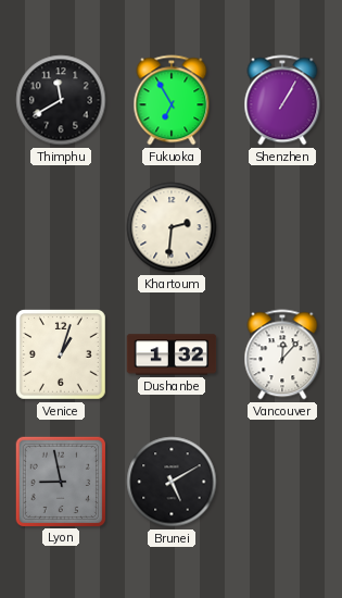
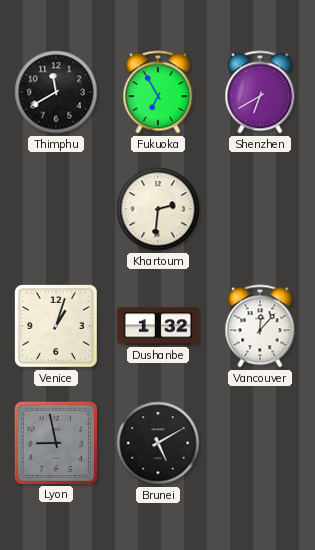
Shenzhen: 1:05 -> 6:40 (260, 92)
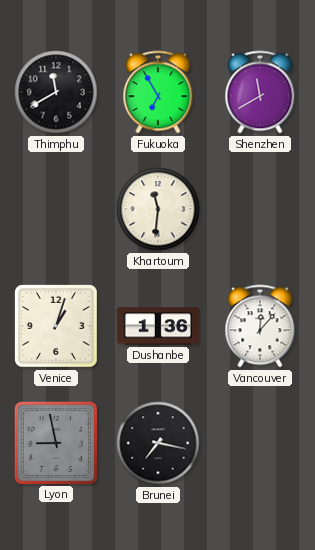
Shenzhen: 6:40 -> 11:40 (260, 92)
Khartoum: 2:31 -> 11:31 (158, 209)
Dushanbe: 1:32 -> 1:36 (158, 326)
Brunei: 5:10 -> 7:17 (158, 443)
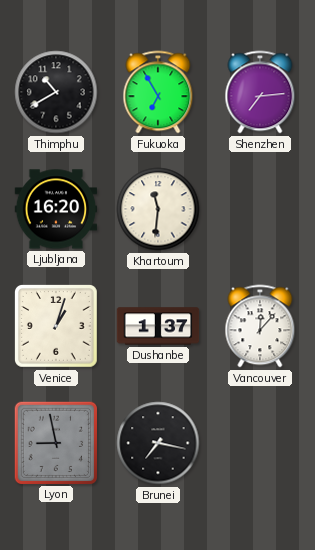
Thimphu: 11:40 -> 10:40 (56, 92)
Shenzhen: 11:40 -> 7:14 (260, 92)
Ljubljana: none -> 16:20 (56, 209)
Dushanbe: 1:36 -> 1:37 (158, 326)
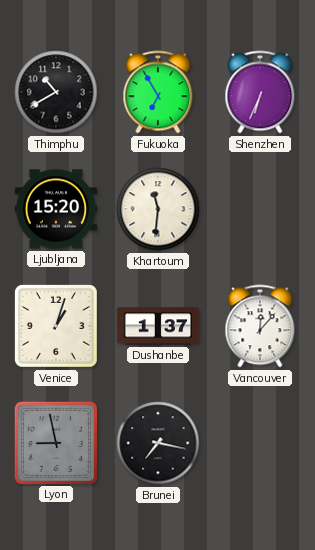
Shenzhen: 7:14 -> 6:34 (260, 92)
Ljubljana: 16:20 -> 15:20 (56, 209)
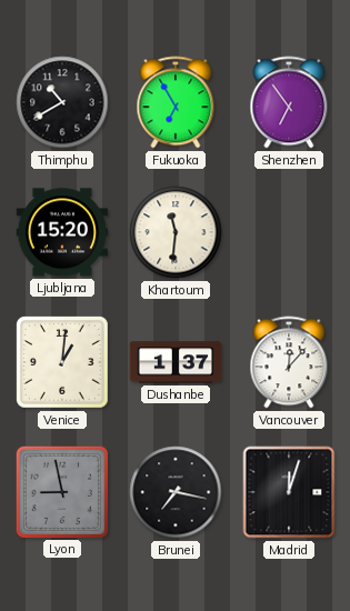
Shenzhen: 6:34 -> 6:54 (289, 102)
Venice: 1:03 -> 1:01 (63, 363)
Madrid: none -> 12:03 (289, 492)
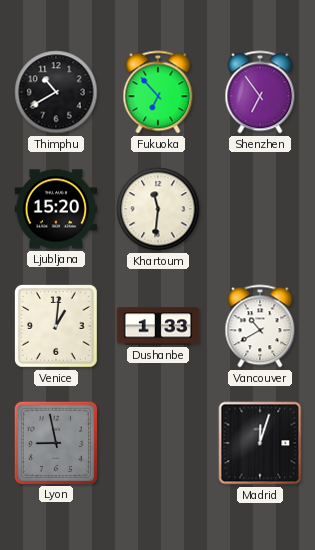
Fukuoka: 6:55 -> 6:53 (158, 92)
Dushanbe: 1:37 -> 1:33 (158, 326)
Vancouver: 12:07 -> 10:40 (260, 326)
Brunei: 7:17 -> none (176, 492)
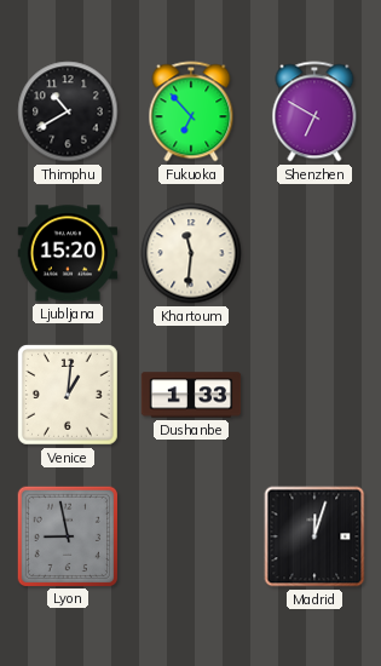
Shenzhen: 6:54 -> 6:50 (314, 111)
Vancouver: 10:40 -> none (260, 326)
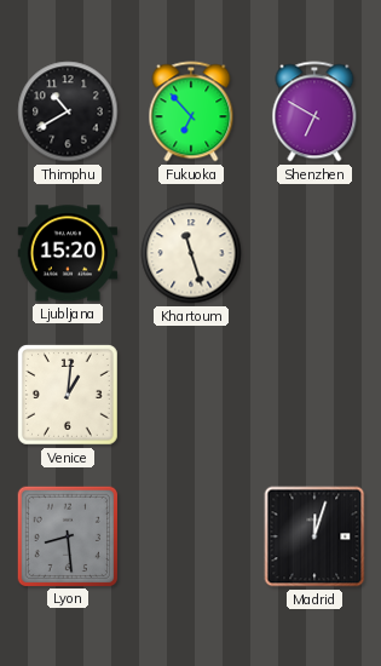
Khartoum: 11:31 -> 11:27 (191, 253)
Dushanbe: 1:33 -> none (191, 395)
Lyon: 8:58 -> 8:29 (67, 535)
